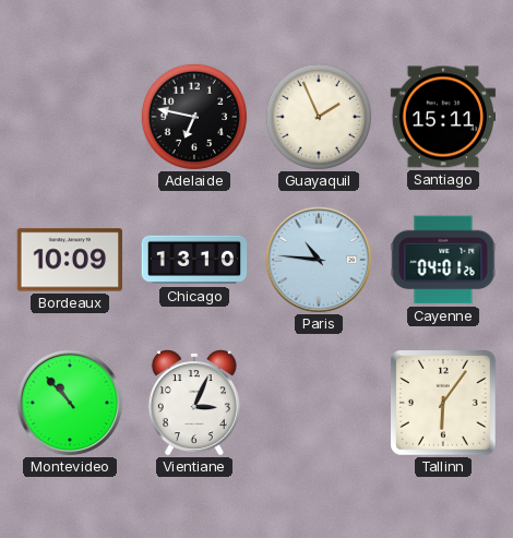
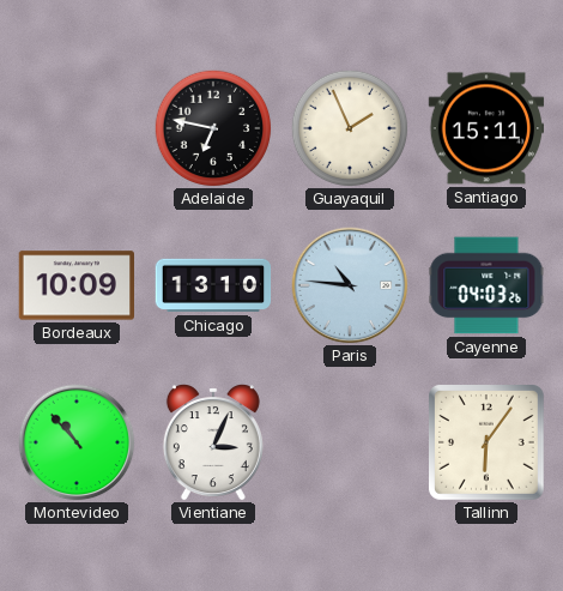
Cayenne: 04:01 -> 04:03 (486, 285)
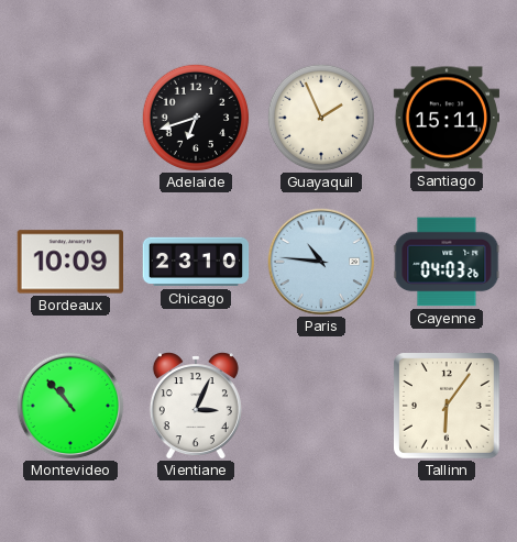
Adelaide: 6:47 -> 6:42 (196, 118)
Chicago: 13:10 -> 23:10 (196, 262)
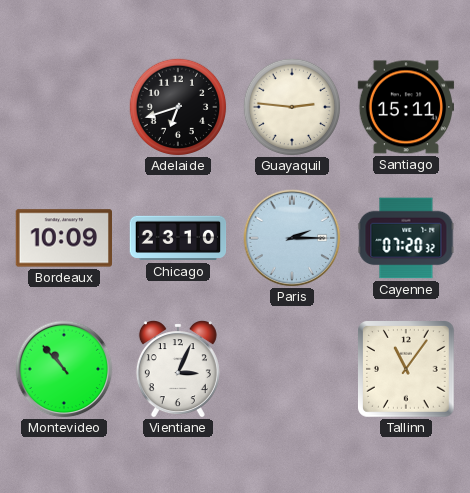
Guayaquil: 1:56 -> 2:46 (292, 107)
Paris: 10:46 -> 2:15 (292, 238)
Cayenne: 04:03 -> 07:20 (406, 238)
Tallinn: 6:06 -> 11:06 (407, 370)
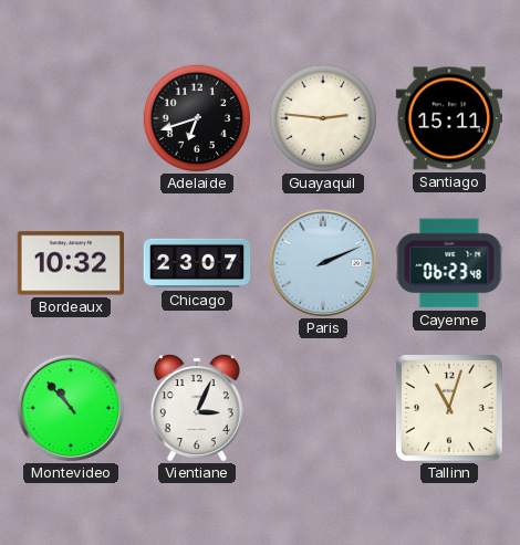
Bordeaux: 10:09 -> 10:32 (70, 263)
Chicago: 23:10 -> 23:07 (197, 263)
Paris: 2:15 -> 2:11 (323, 263)
Cayenne: 07:20 -> 06:23 (449, 263)
Tallinn: 11:06 -> 11:03 (450, 409)
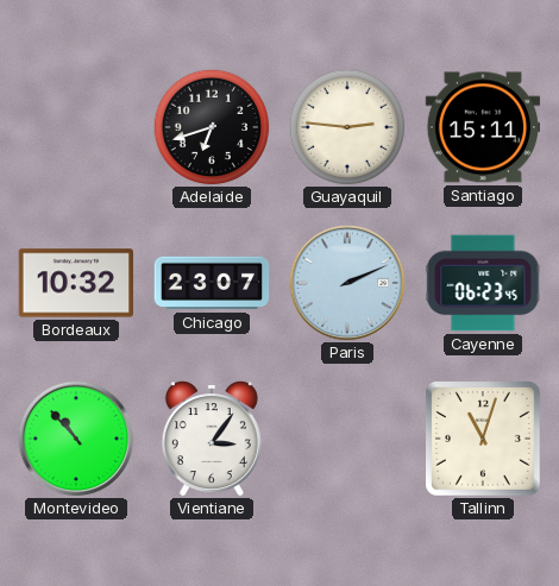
Cayenne: 06:23:48 -> 06:23:45 (483, 283)
Vientiane: 3:04 -> 3:06 (212, 439)
